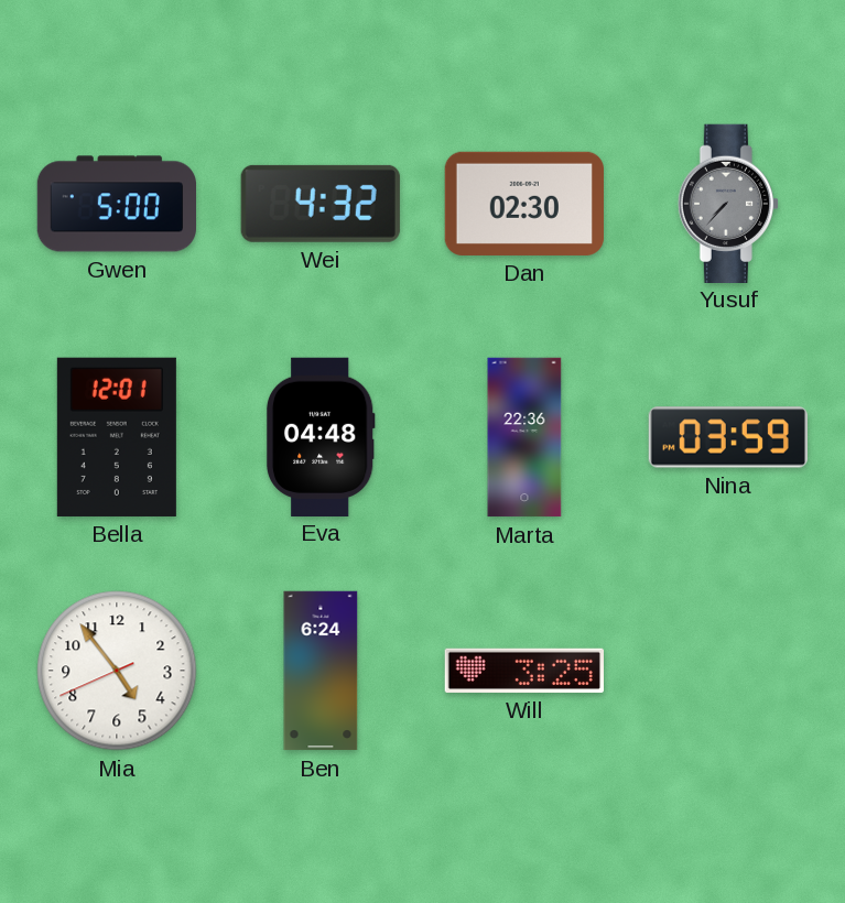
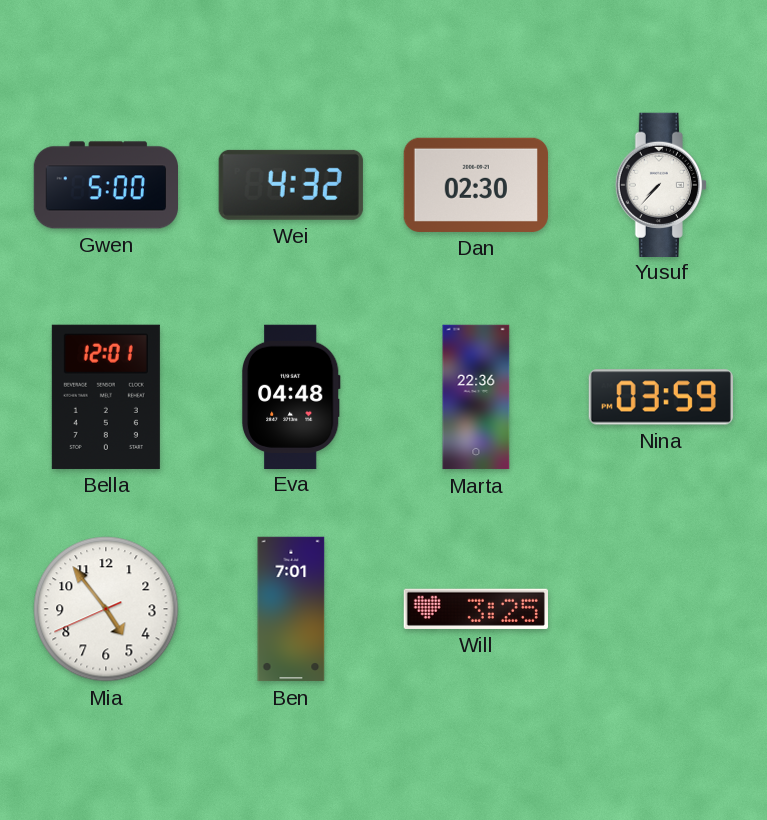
Yusuf dial: grey -> white (661, 184)
Ben: 6:24 -> 7:01 (291, 609)
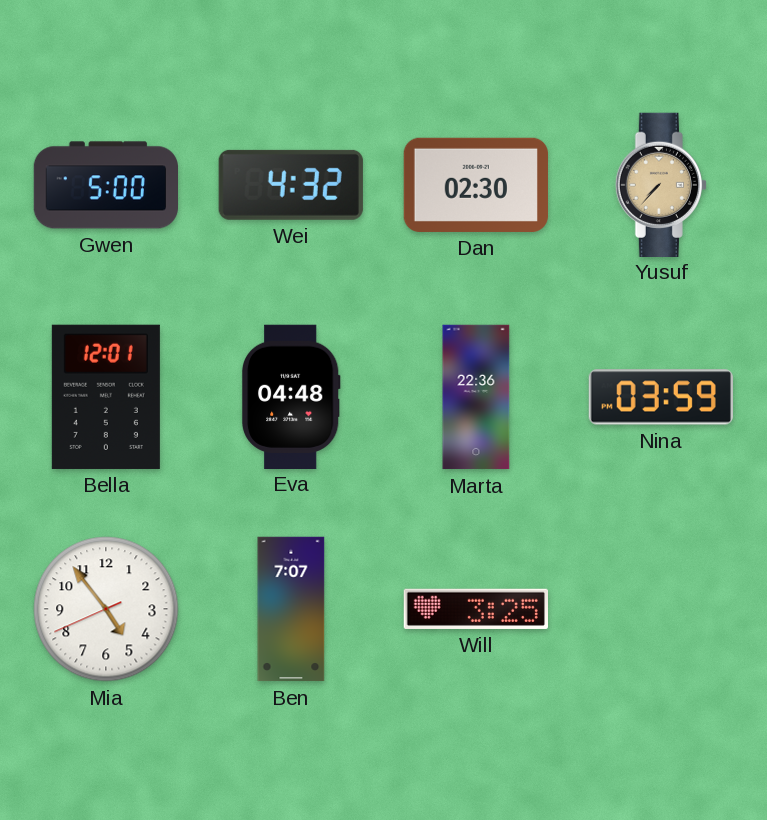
Yusuf dial: white -> champagne (661, 184)
Ben: 7:01 -> 7:07 (291, 609)
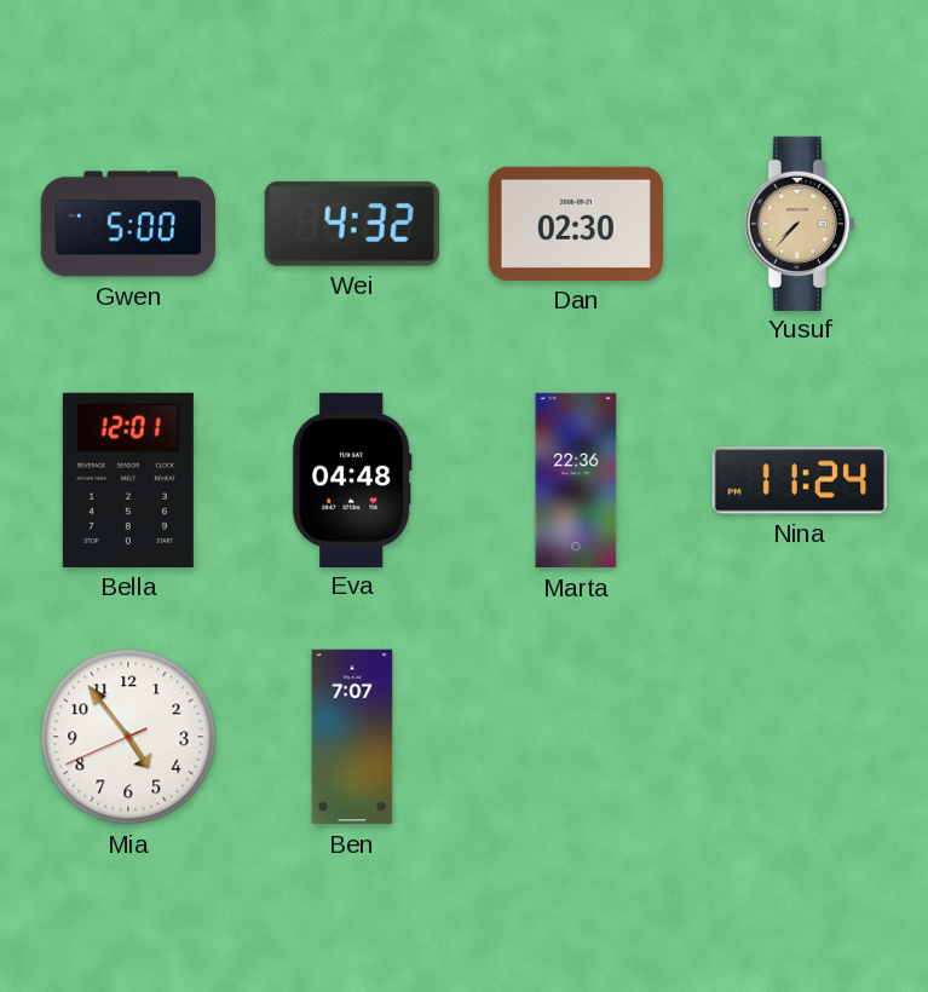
Nina: 03:59 -> 11:24 (800, 480)
Will: 3:25 -> none (475, 609)
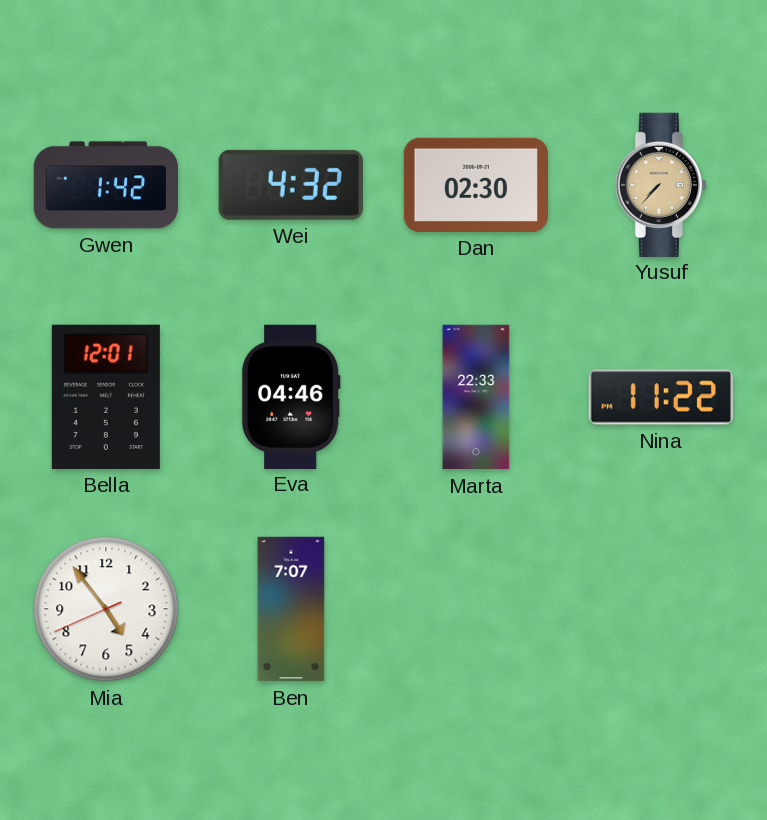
Gwen: 5:00 -> 1:42 (105, 185)
Eva: 04:48 -> 04:46 (291, 396)
Marta: 22:36 -> 22:33 (476, 397)
Nina: 11:24 -> 11:22 (661, 397)
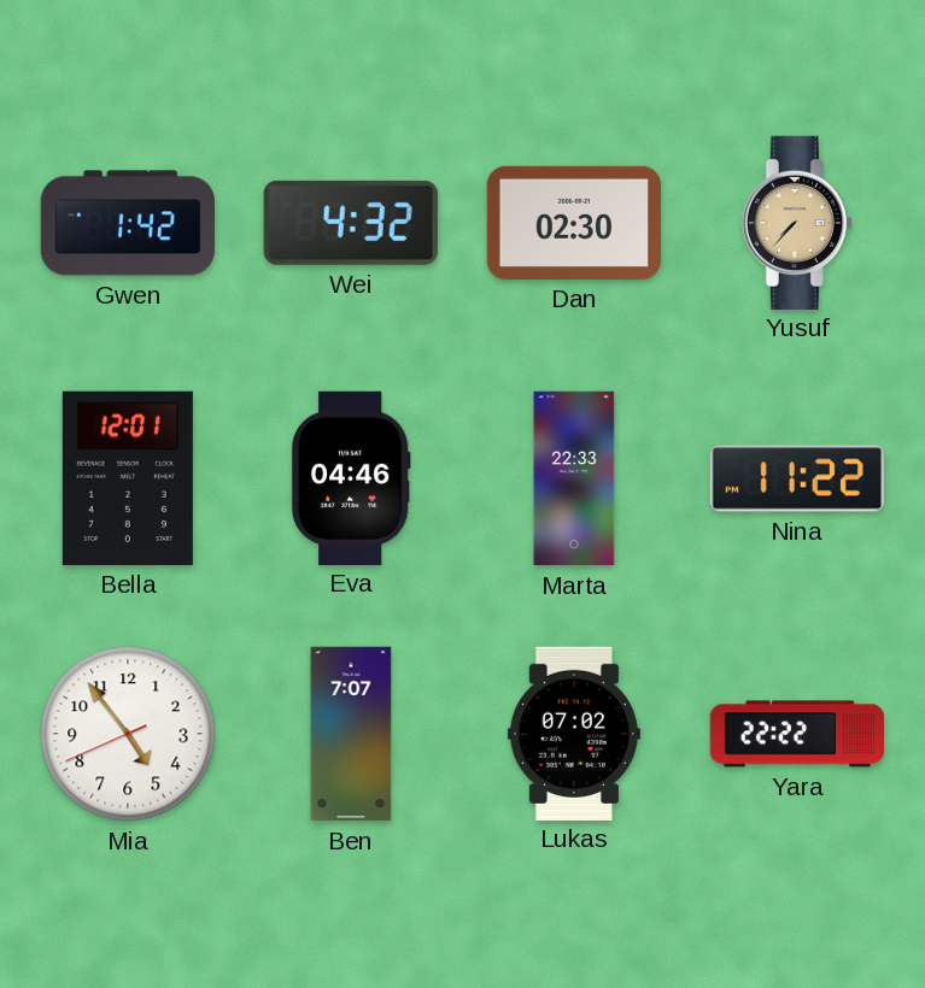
Lukas: none -> 07:02 (574, 733)
Yara: none -> 22:22 (796, 734)
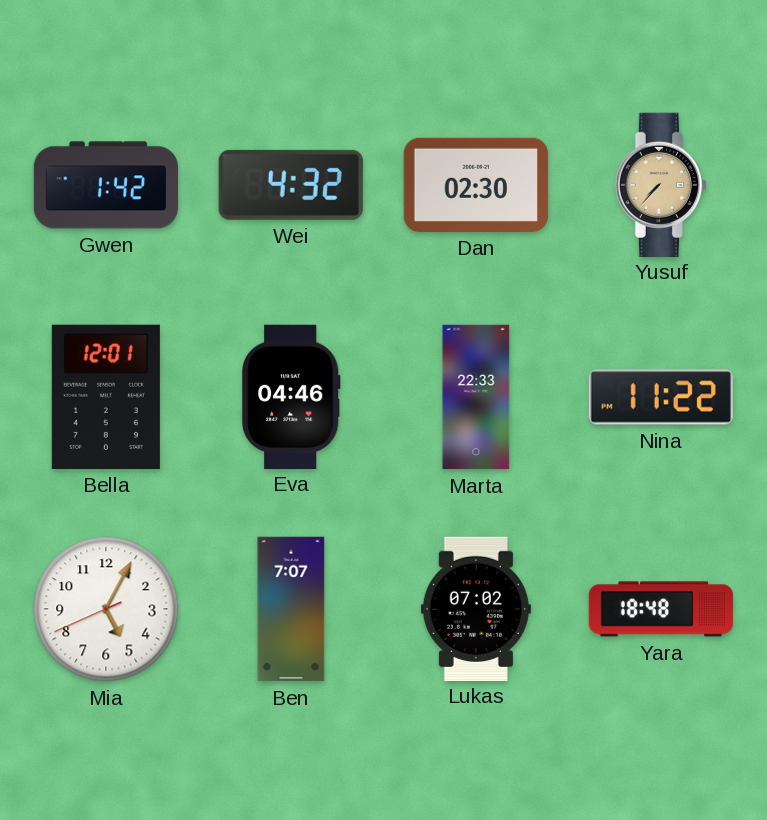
Mia: 4:53 -> 5:04 (106, 609)
Yara: 22:22 -> 18:48 (660, 609)
